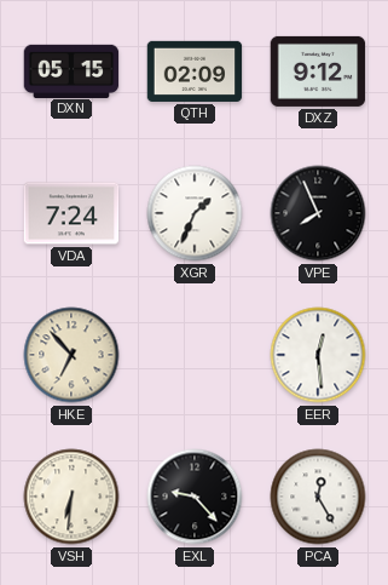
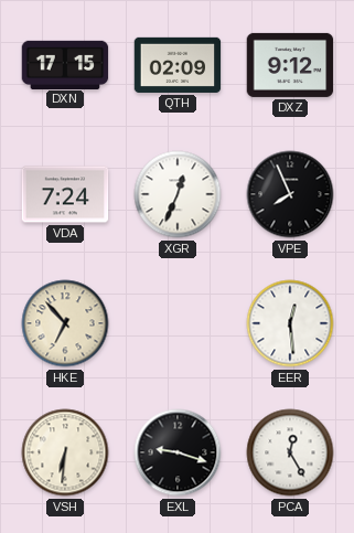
DXN: 05:15 -> 17:15 (65, 64)
XGR: 1:34 -> 12:34 (178, 194)
EXL: 9:23 -> 9:18 (178, 452)
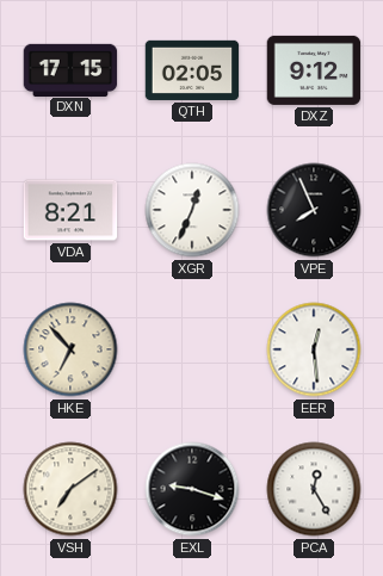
QTH: 02:09 -> 02:05 (192, 70)
VDA: 7:24 -> 8:21 (70, 210)
VSH: 6:31 -> 7:09 (70, 489)
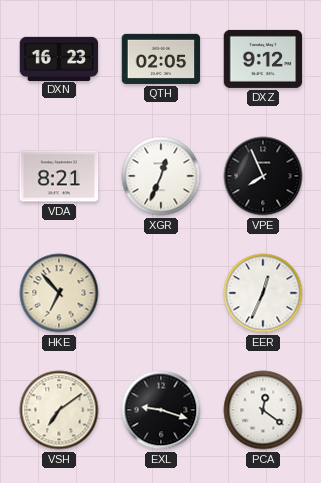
DXN: 17:15 -> 16:23 (59, 58)
EER: 12:29 -> 12:34 (263, 293)
PCA: 12:25 -> 12:21 (263, 410)
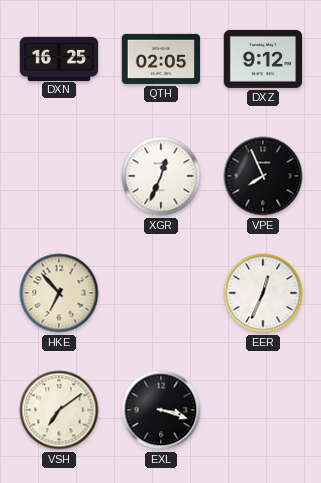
DXN: 16:23 -> 16:25 (59, 58)
VDA: 8:21 -> none (59, 176)
EXL: 9:18 -> 3:18 (161, 410)
PCA: 12:21 -> none (263, 410)
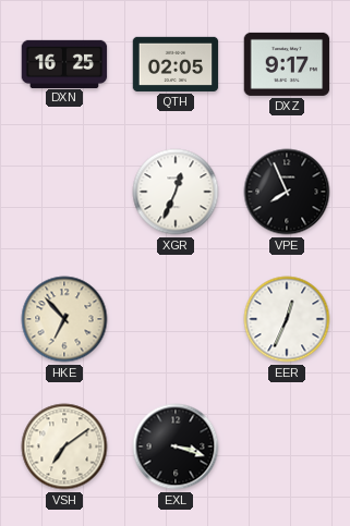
DXZ: 9:12 -> 9:17 (287, 64)
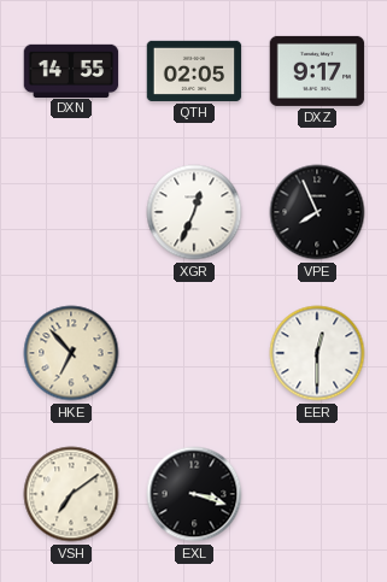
DXN: 16:25 -> 14:55 (71, 70)
EER: 12:34 -> 12:30 (317, 353)
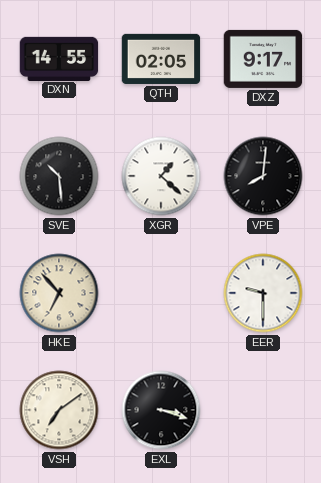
SVE: none -> 10:29 (59, 176)
XGR: 12:34 -> 1:22 (161, 176)
VPE: 7:56 -> 8:01 (263, 176)
EER: 12:30 -> 9:30 (263, 293)
